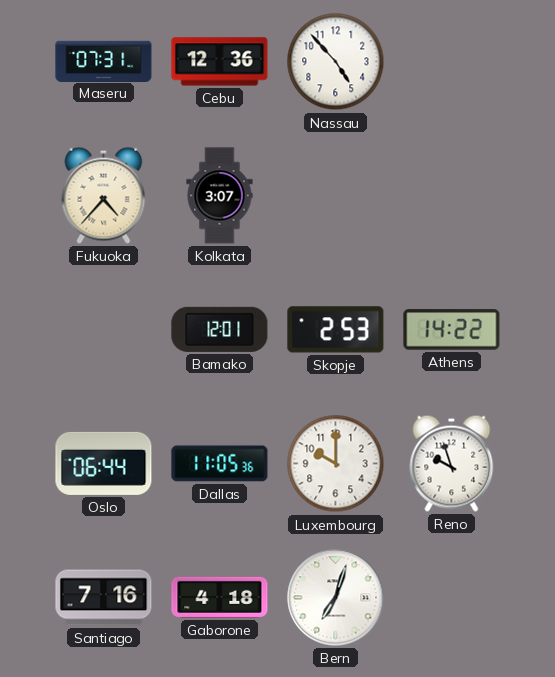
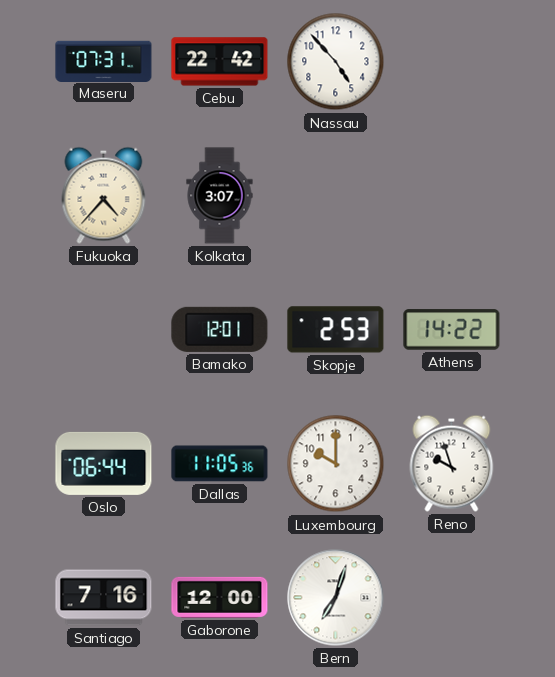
Cebu: 12:36 -> 22:42 (220, 62)
Gaborone: 4:18 -> 12:00 (220, 597)
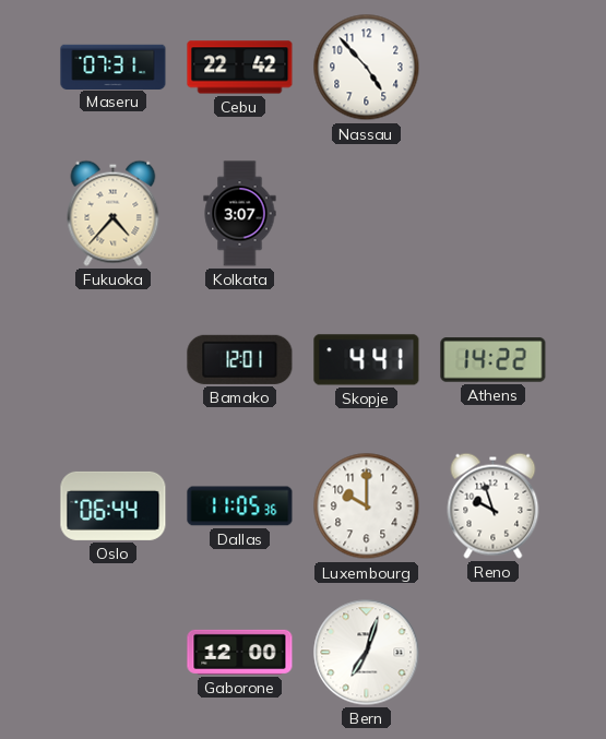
Skopje: 2:53 -> 4:41 (367, 360)
Santiago: 7:16 -> none (104, 598)
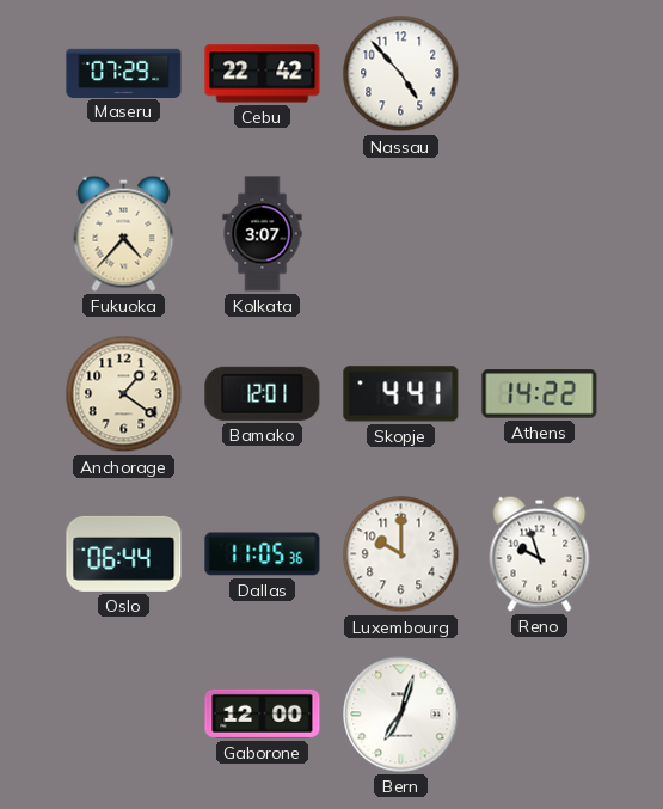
Maseru: 07:31 -> 07:29 (124, 73)
Anchorage: none -> 1:21 (124, 394)
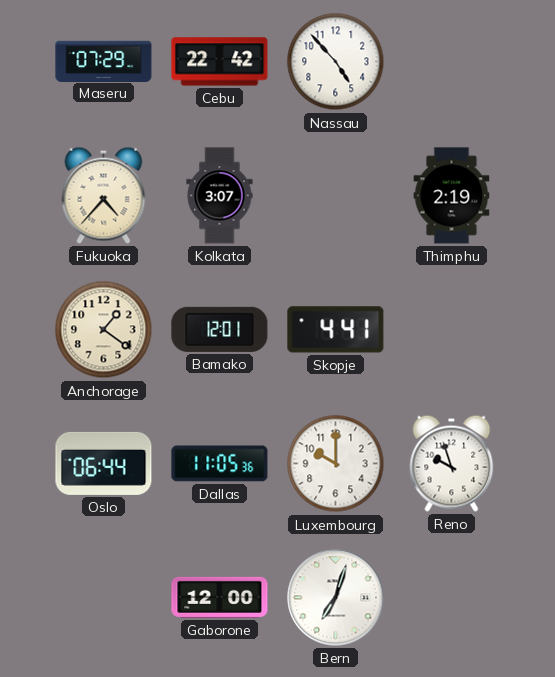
Thimphu: none -> 2:19 (452, 196)
Athens: 14:22 -> none (540, 394)
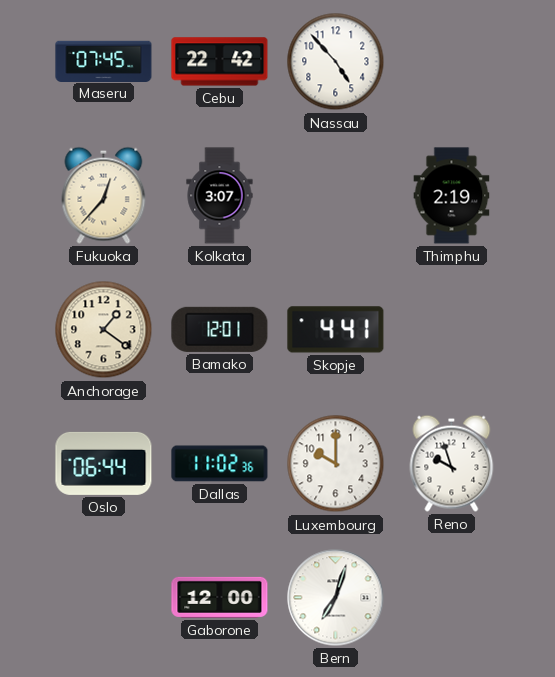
Maseru: 07:29 -> 07:45 (104, 61)
Fukuoka: 4:37 -> 12:37 (104, 195)
Dallas: 11:05 -> 11:02 (220, 464)
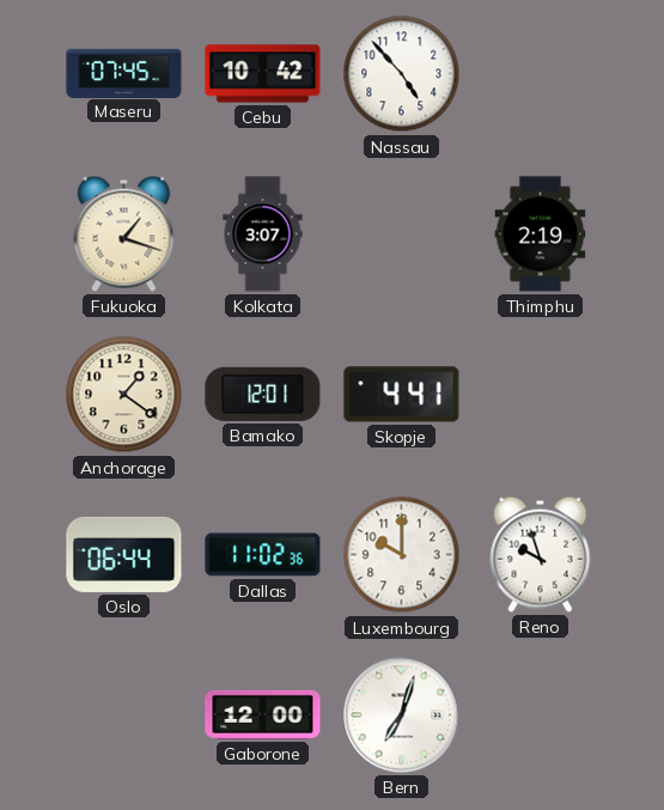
Cebu: 22:42 -> 10:42 (263, 74)
Fukuoka: 12:37 -> 1:18 (124, 233)
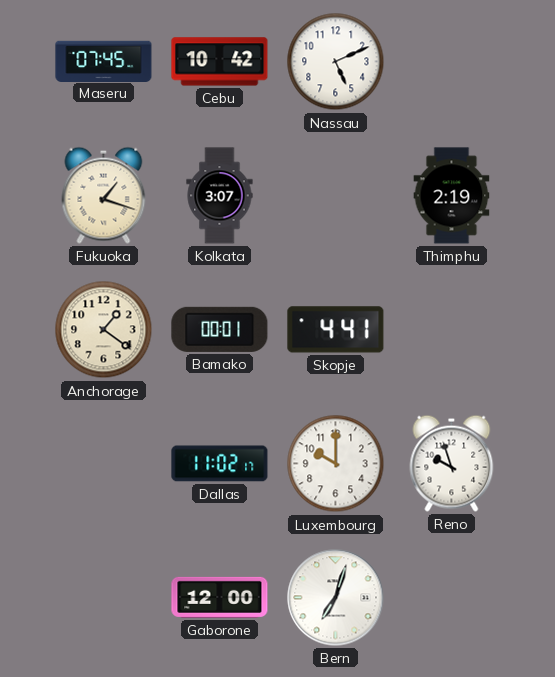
Nassau: 4:53 -> 5:11 (336, 62)
Bamako: 12:01 -> 00:01 (220, 329)
Oslo: 06:44 -> none (124, 554)
Dallas: 11:02:36 -> 11:02:17 (220, 464)
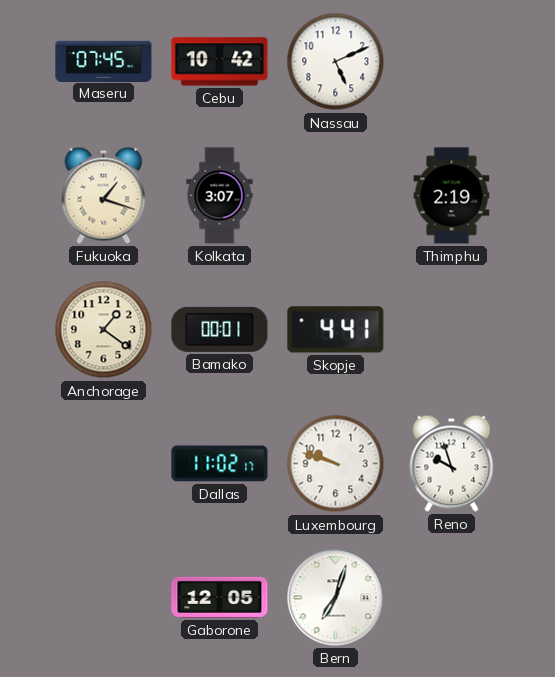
Luxembourg: 10:00 -> 9:48 (336, 464)
Gaborone: 12:00 -> 12:05 (220, 597)
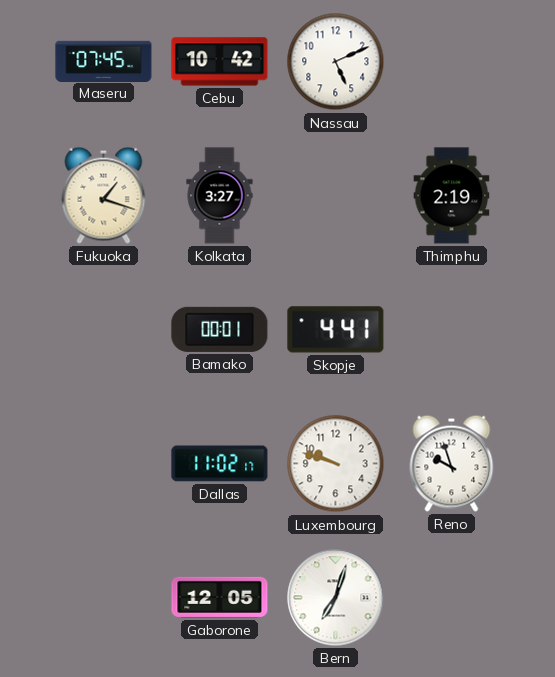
Kolkata: 3:07 -> 3:27 (220, 196)
Anchorage: 1:21 -> none (104, 330)
